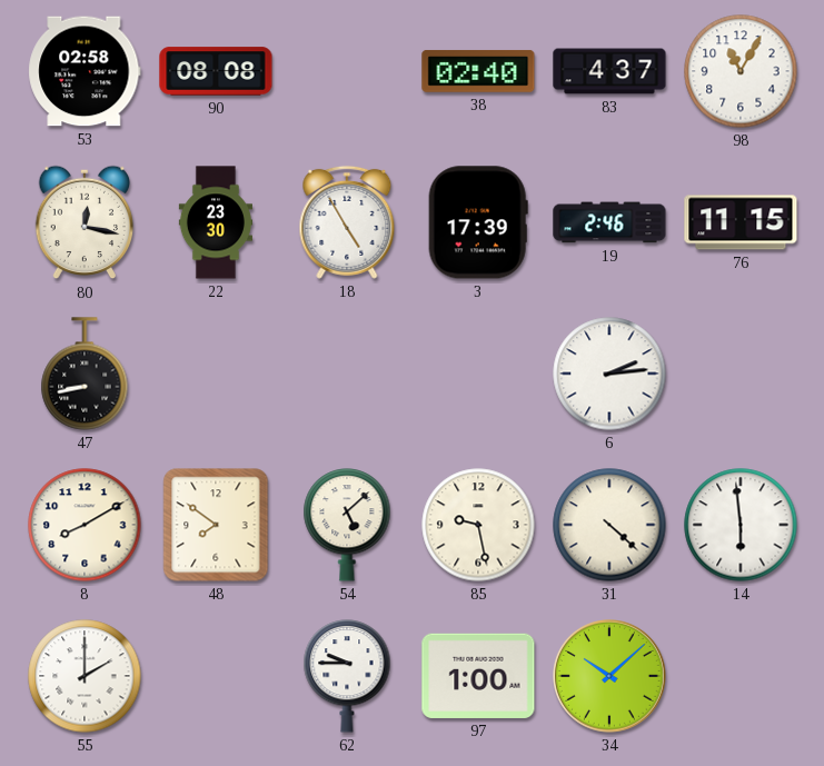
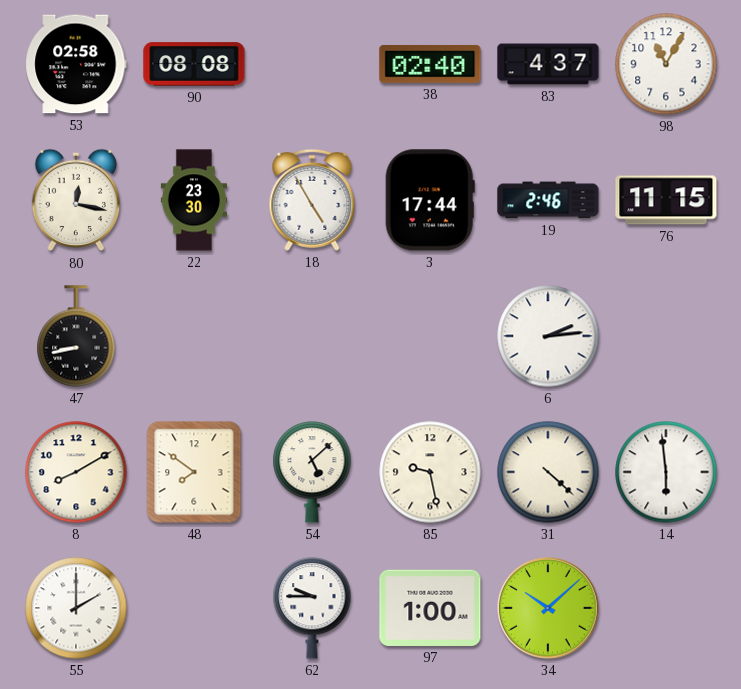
3: 17:39 -> 17:44 (430, 200)
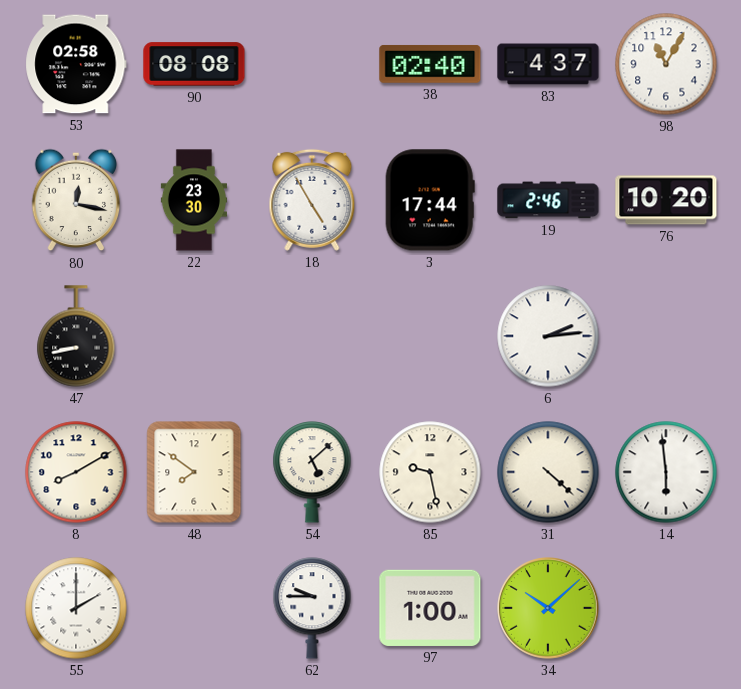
76: 11:15 -> 10:20 (666, 200)
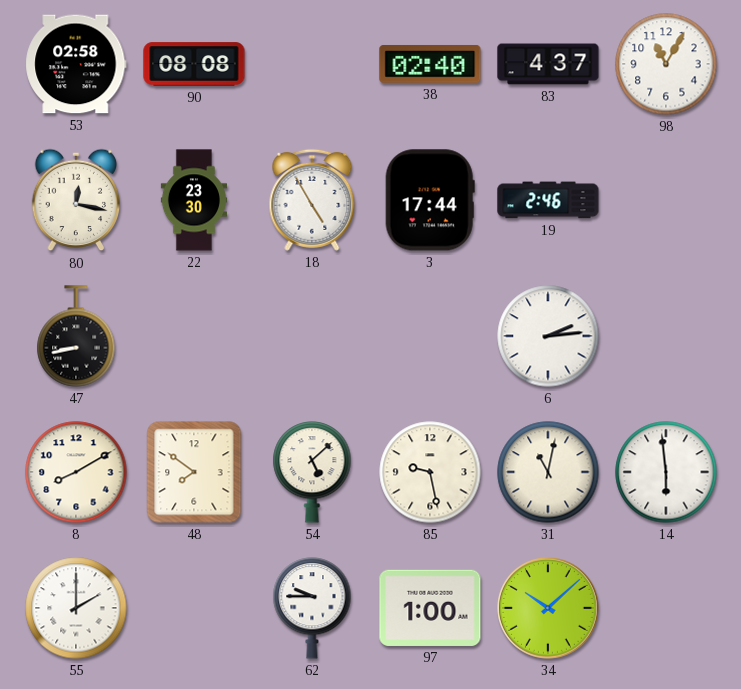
76: 10:20 -> none (666, 200)
31: 4:22 -> 11:02 (548, 472)
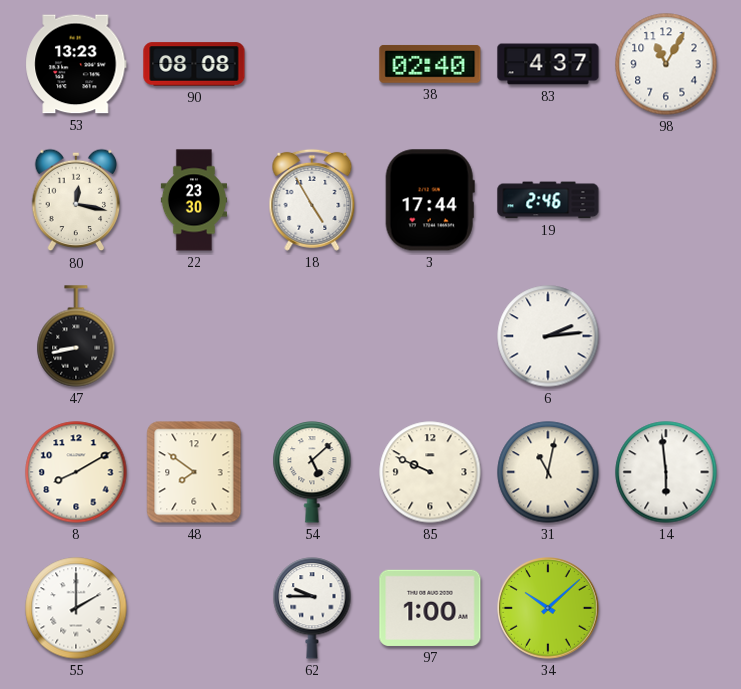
53: 02:58 -> 13:23 (76, 64)
85: 9:28 -> 9:49 (430, 472)
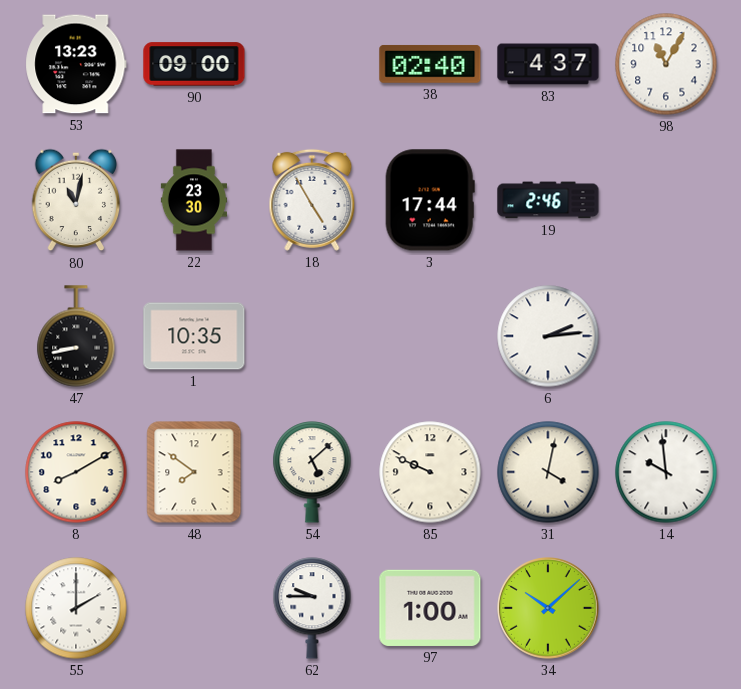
90: 08:08 -> 09:00 (194, 64)
80: 12:17 -> 11:02 (76, 200)
1: none -> 10:35 (194, 336)
31: 11:02 -> 4:02 (548, 472)
14: 5:59 -> 9:59 (666, 472)
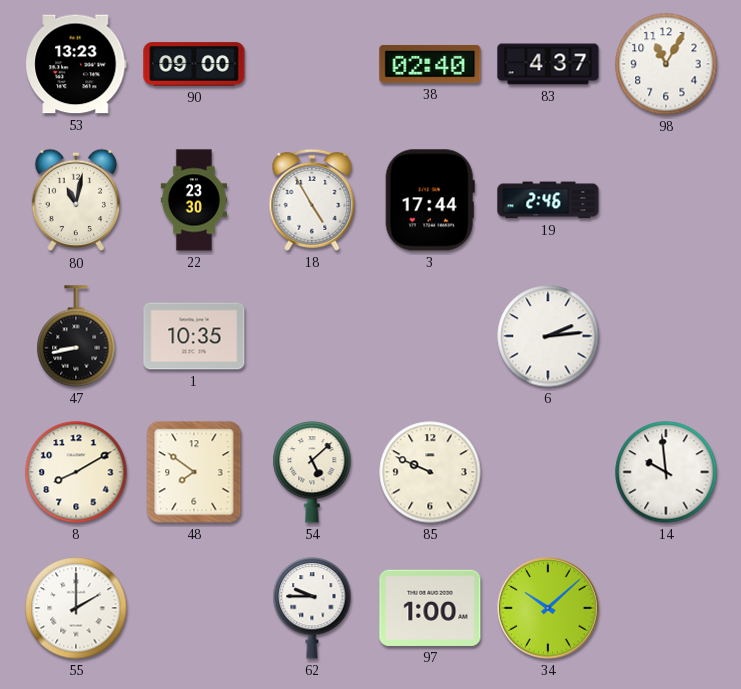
31: 4:02 -> none (548, 472)
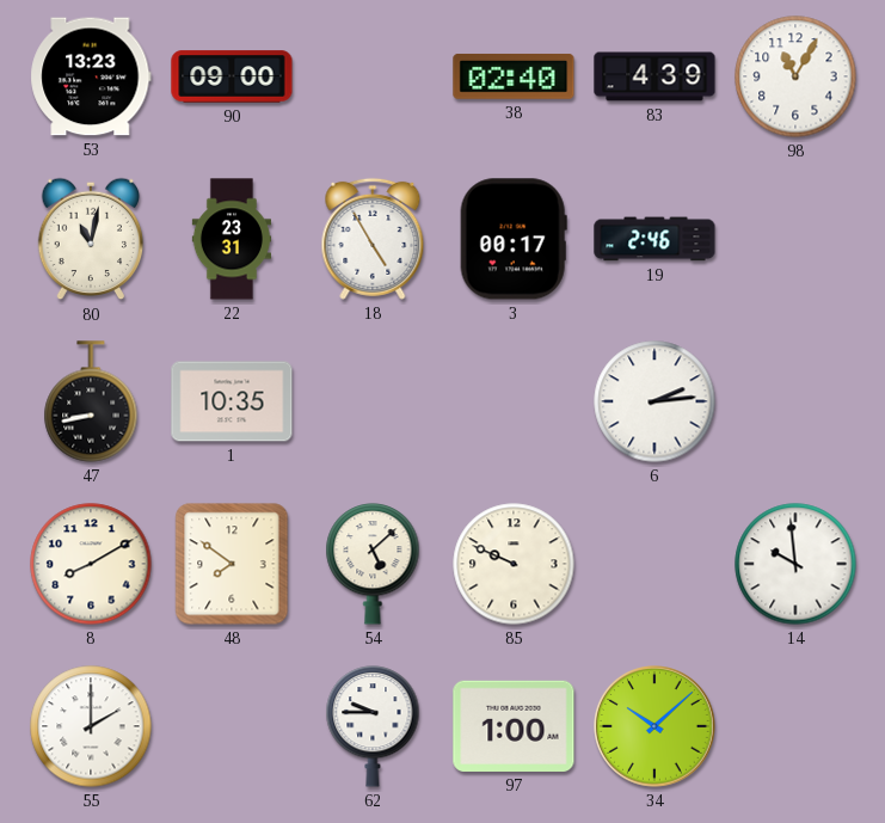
83: 4:37 -> 4:39 (654, 76)
22: 23:30 -> 23:31 (231, 239)
3: 17:44 -> 00:17 (514, 239)
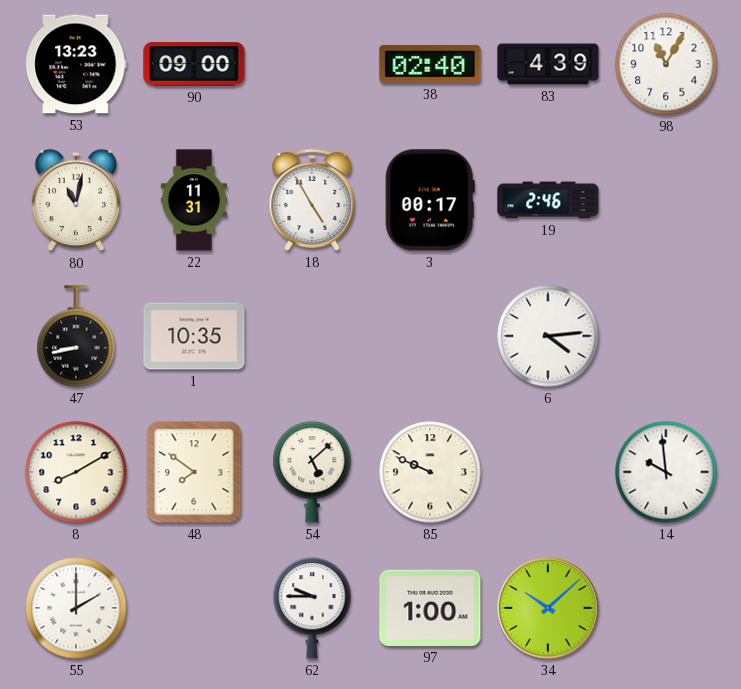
22: 23:31 -> 11:31 (193, 200)
6: 2:14 -> 4:14 (548, 336)
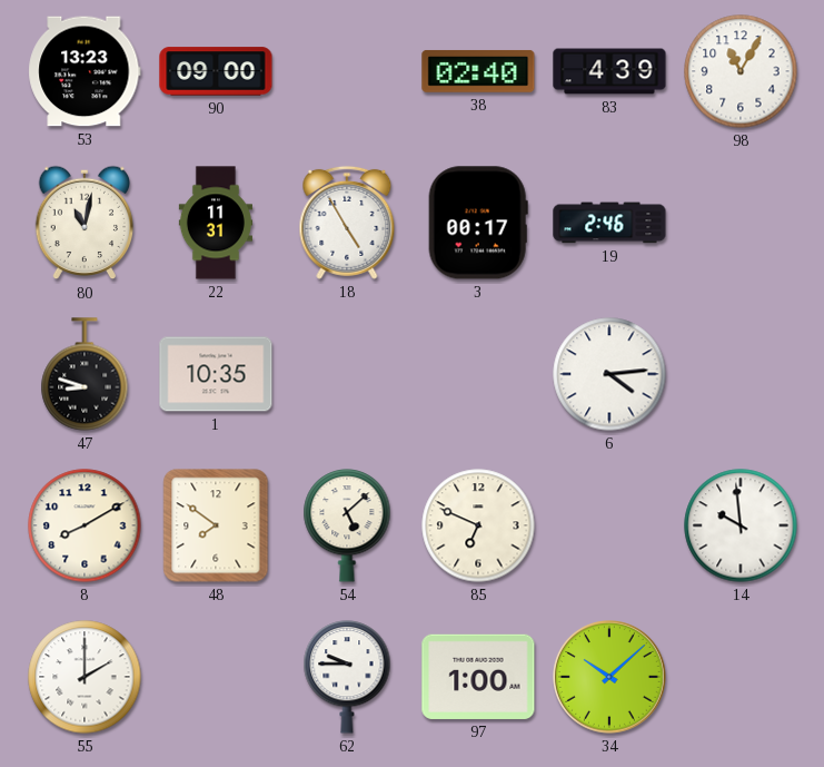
47: 8:43 -> 8:48 (85, 374)
85: 9:49 -> 6:49 (478, 525)
